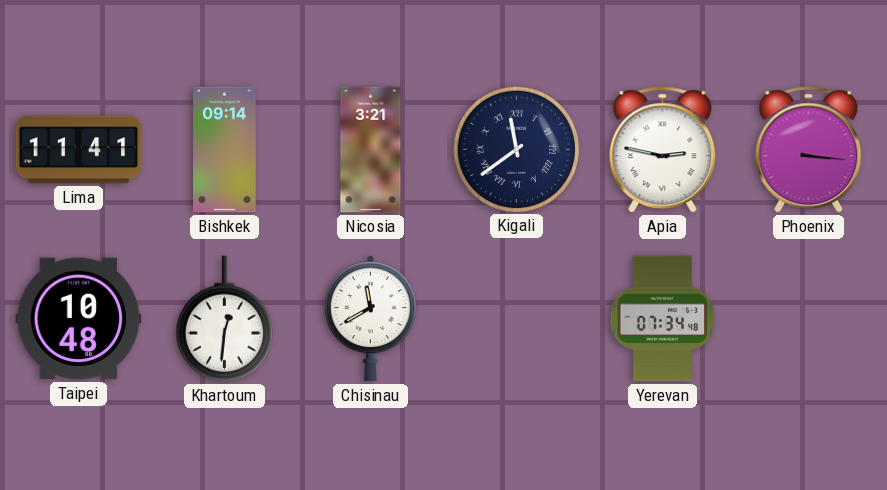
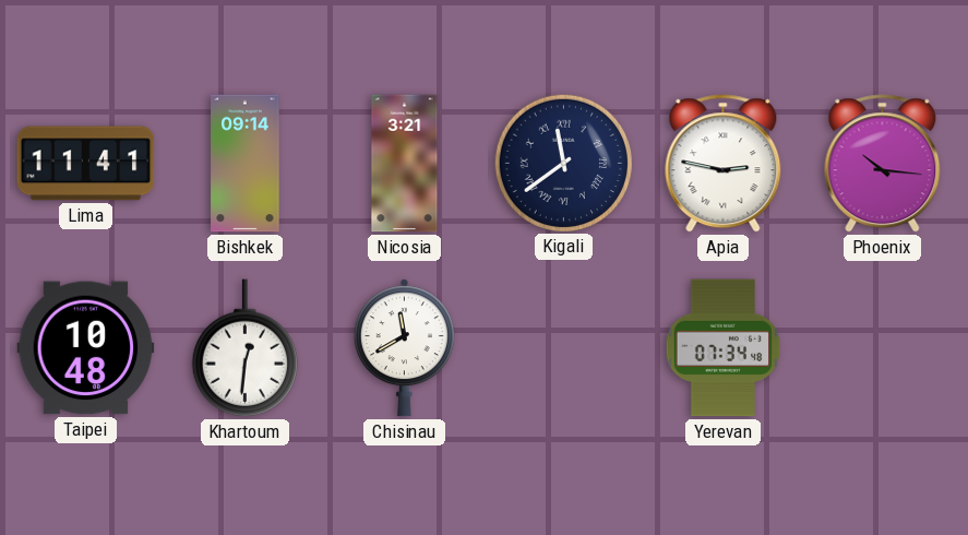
Phoenix: 3:16 -> 10:16 (883, 164)
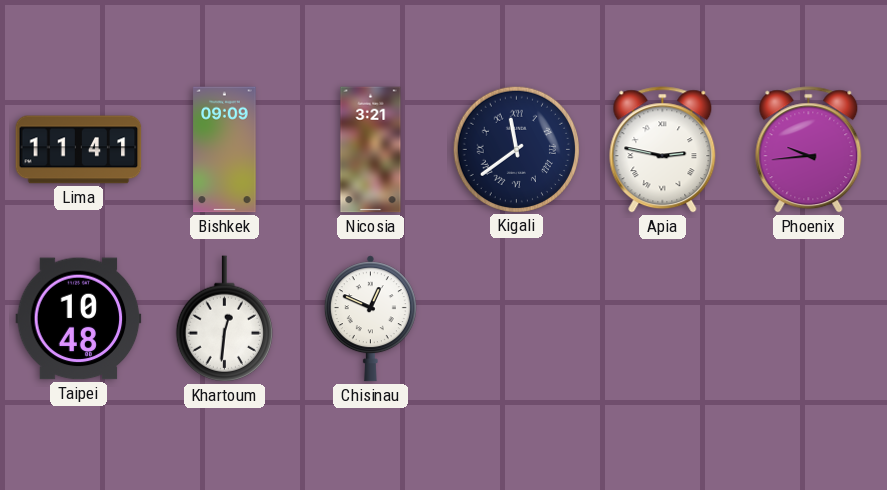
Bishkek: 09:14 -> 09:09 (225, 150)
Phoenix: 10:16 -> 9:44 (809, 150)
Chisinau: 11:40 -> 12:49 (370, 319)
Yerevan: 07:34 -> none (724, 348)
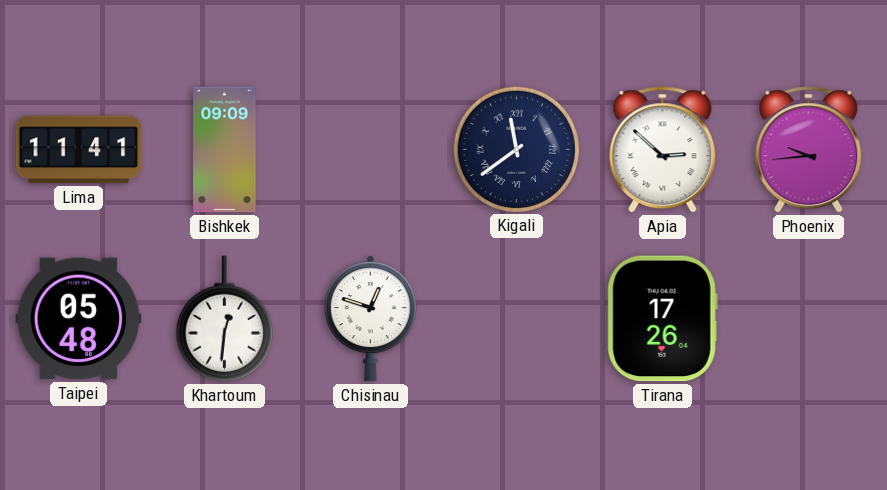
Nicosia: 3:21 -> none (371, 150)
Apia: 2:47 -> 2:52 (663, 150)
Taipei: 10:48 -> 05:48 (79, 319)
Chisinau: 12:49 -> 12:48 (370, 319)
Tirana: none -> 17:26 (662, 319)
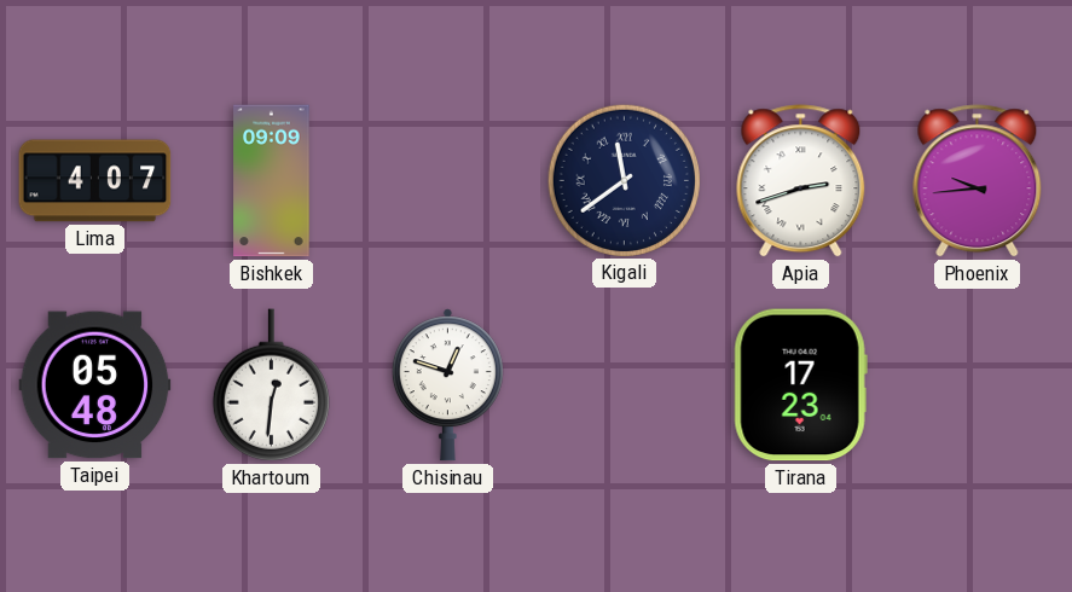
Lima: 11:41 -> 4:07 (95, 181)
Apia: 2:52 -> 2:42 (801, 181)
Tirana: 17:26 -> 17:23 (800, 385)
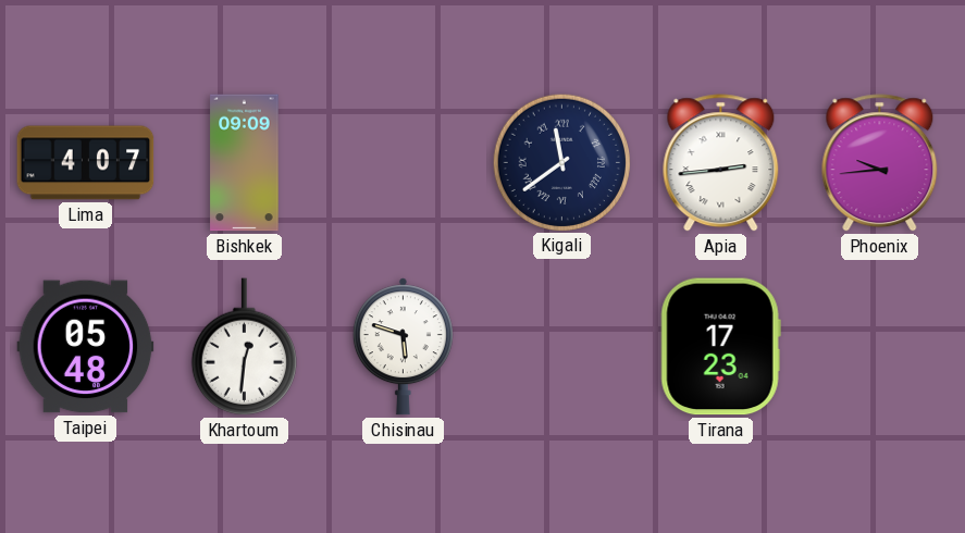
Apia: 2:42 -> 2:44 (721, 163)
Chisinau: 12:48 -> 5:48 (403, 347)
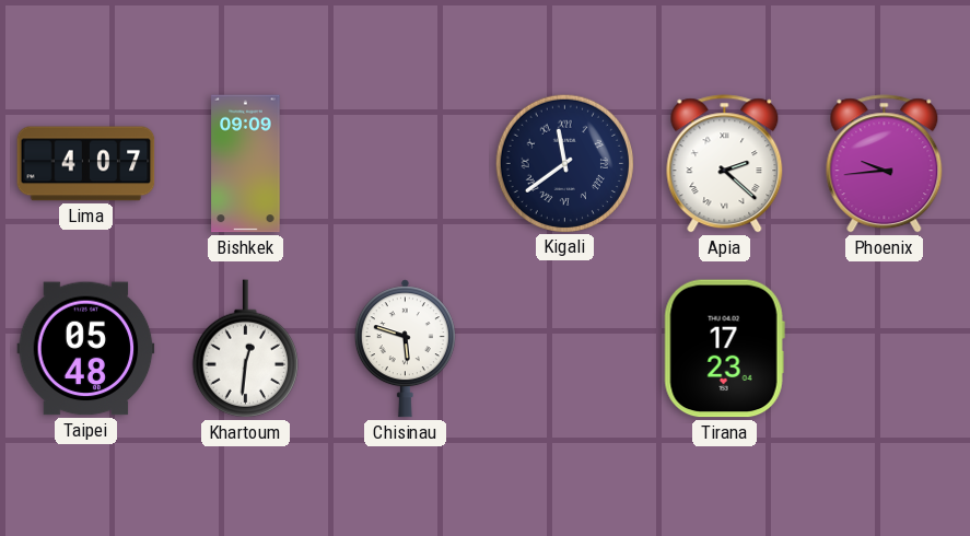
Apia: 2:44 -> 2:22 (725, 164)
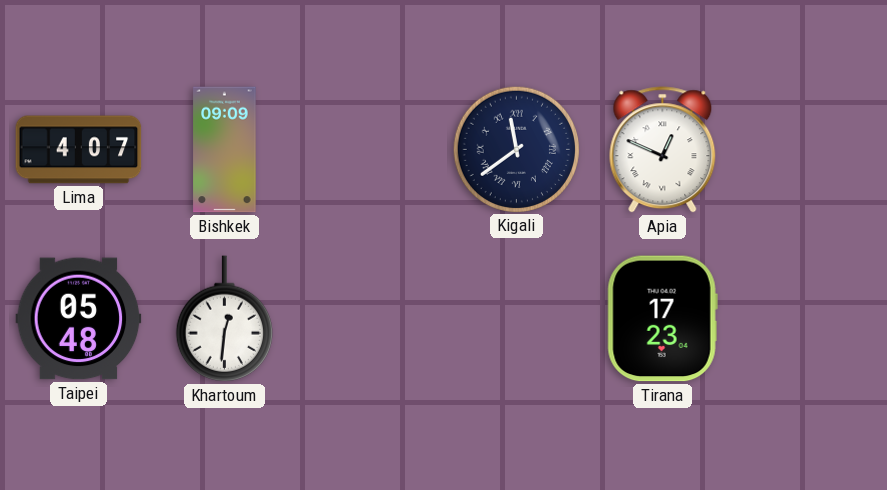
Apia: 2:22 -> 12:49 (663, 150)
Phoenix: 9:44 -> none (885, 164)
Chisinau: 5:48 -> none (405, 349)
